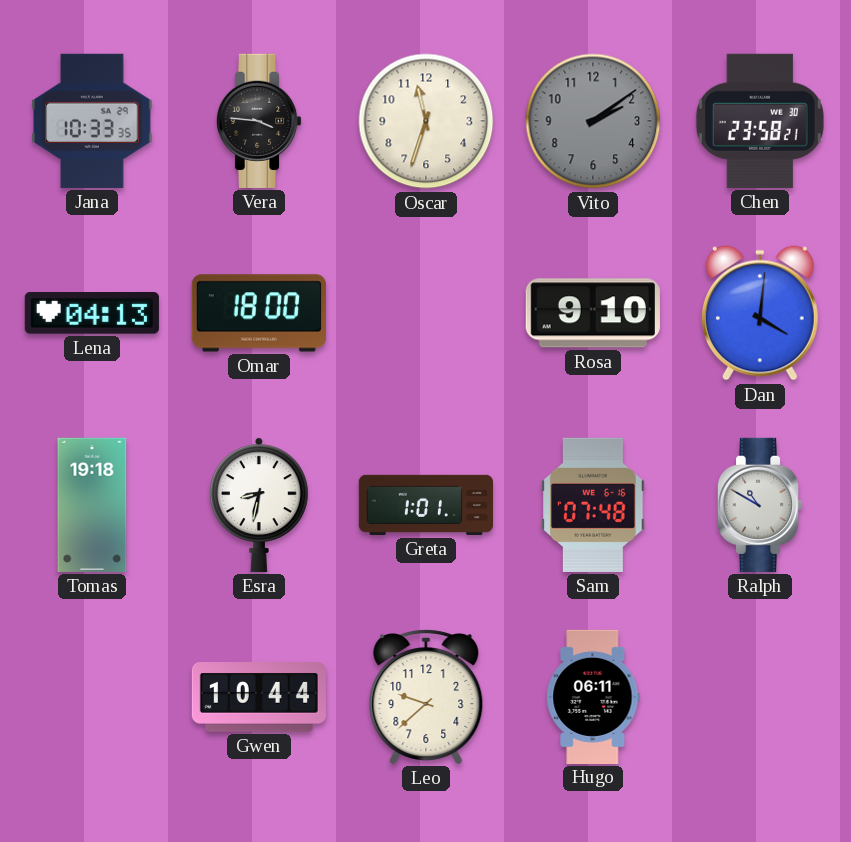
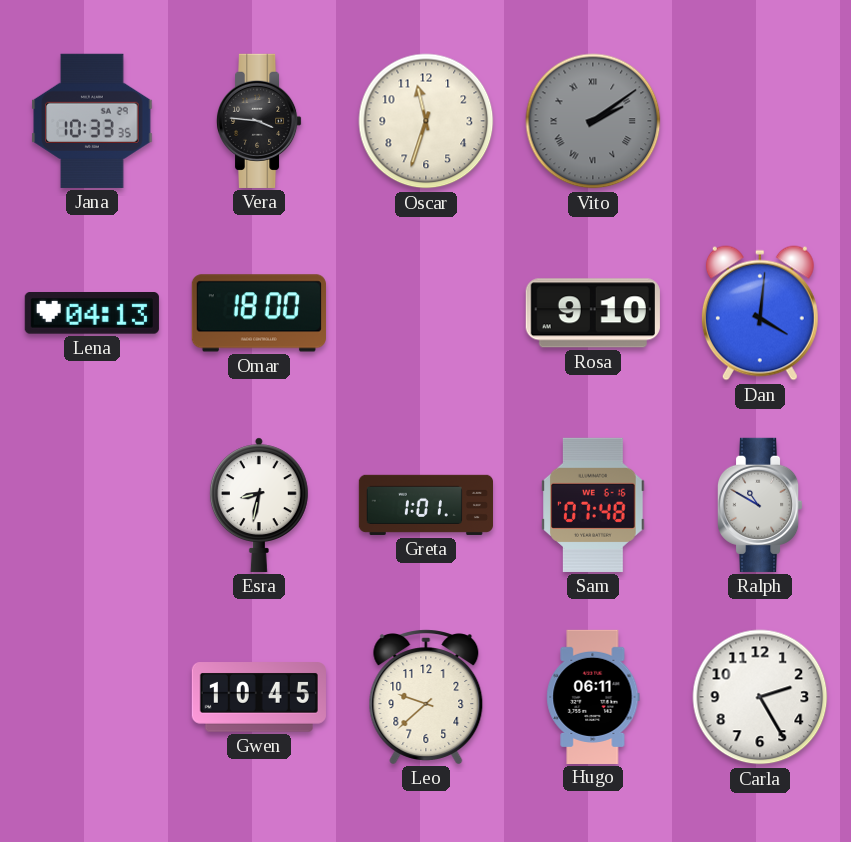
Vito numerals: Arabic -> Roman (593, 121)
Chen: 23:58 -> none (760, 121)
Tomas: 19:18 -> none (92, 505)
Gwen: 10:44 -> 10:45 (259, 697)
Carla: none -> 2:25 (760, 697)
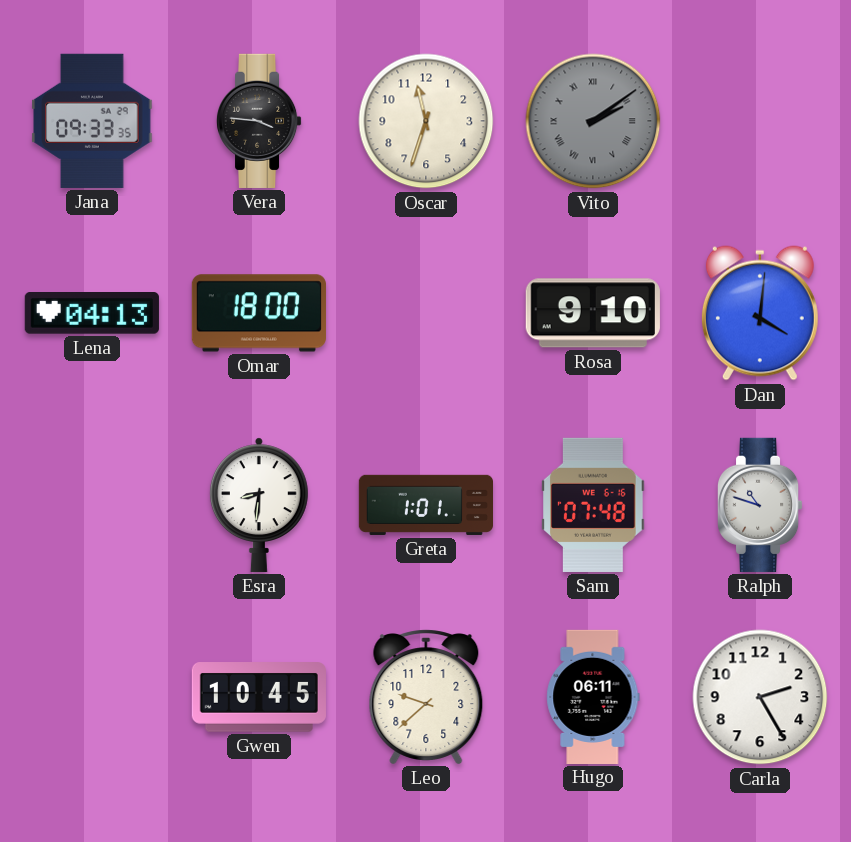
Jana: 10:33 -> 09:33 (92, 121)
Esra: 8:32 -> 8:31 (259, 505)
Ralph: 10:50 -> 10:48 (760, 505)
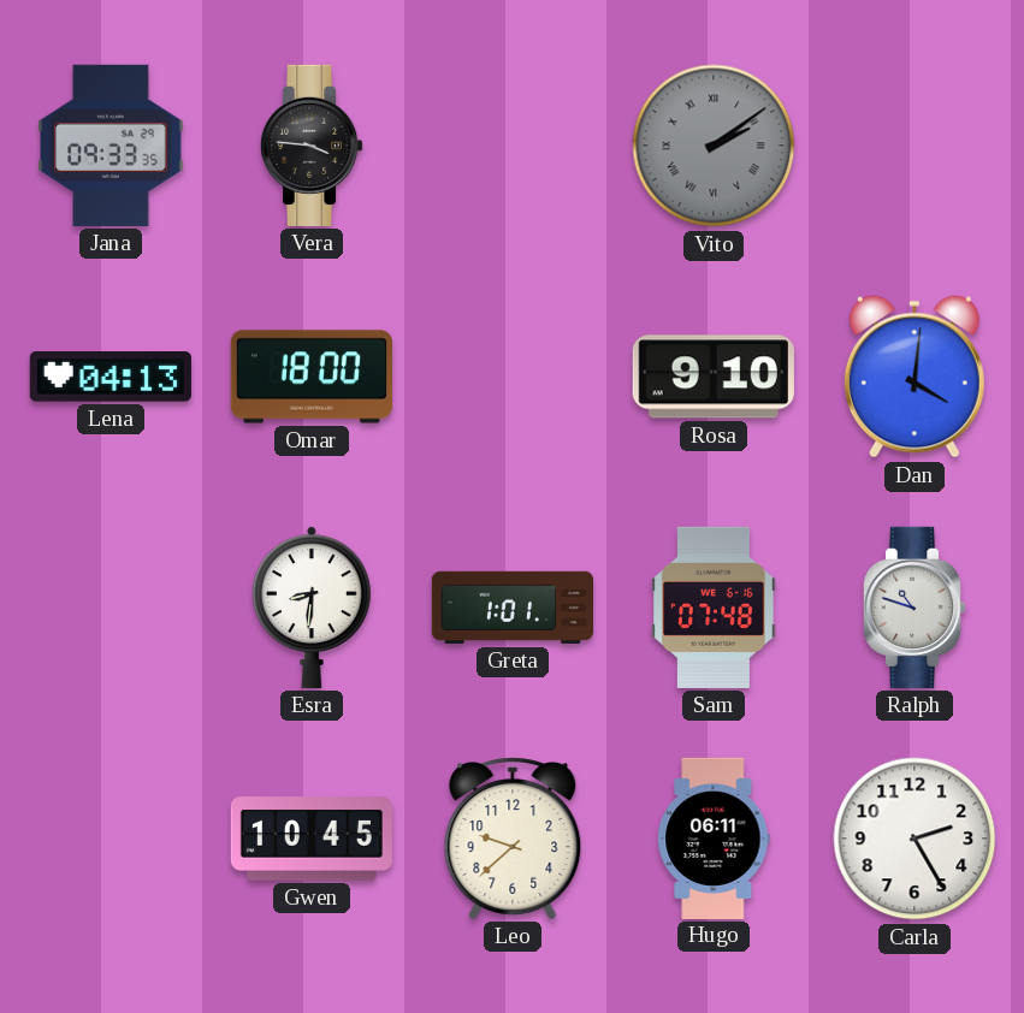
Oscar: 11:33 -> none (426, 121)
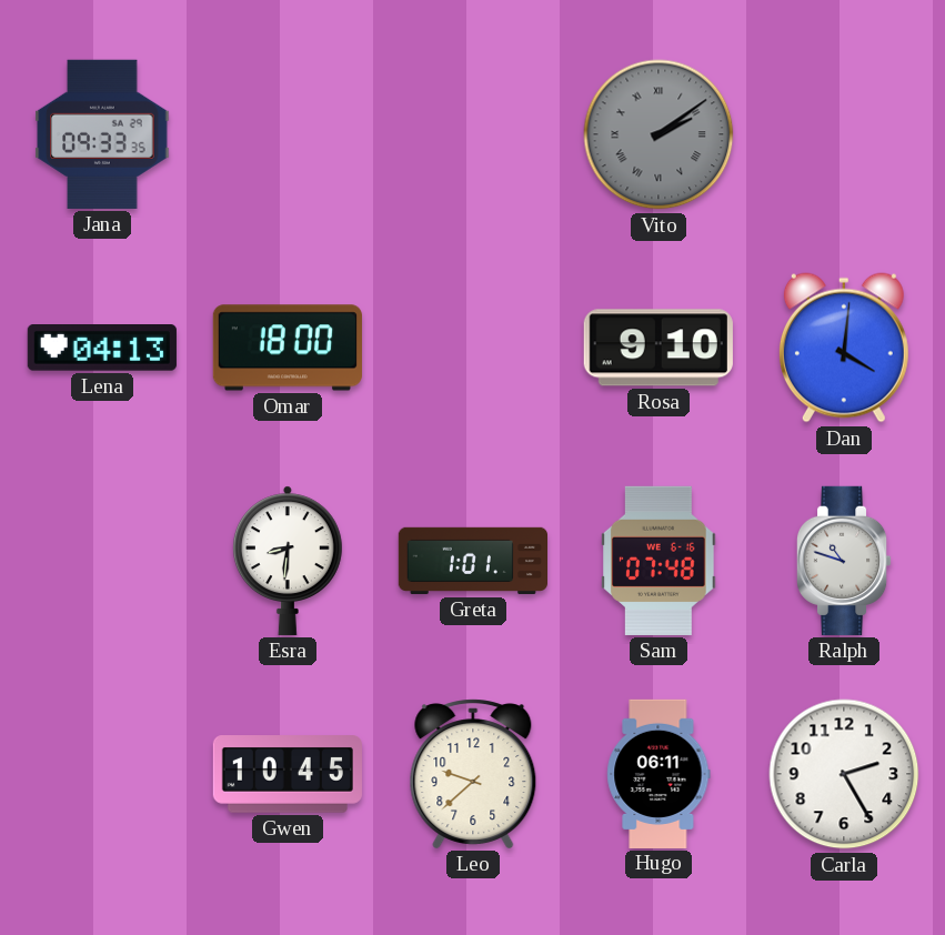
Vera: 3:46 -> none (312, 146)
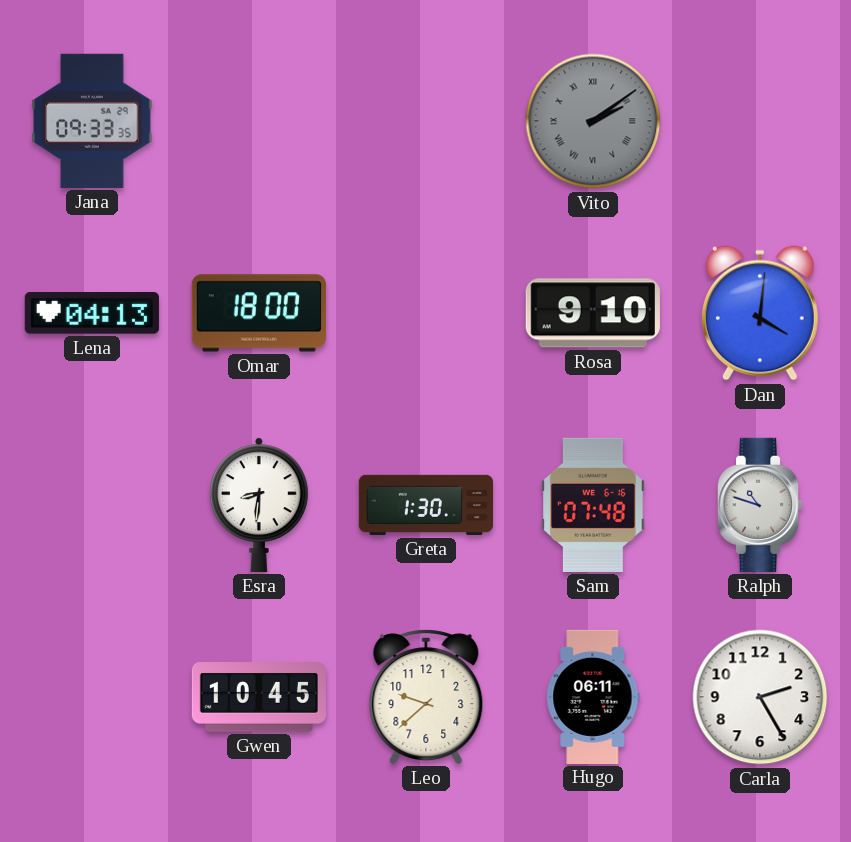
Greta: 1:01 -> 1:30 (425, 505)
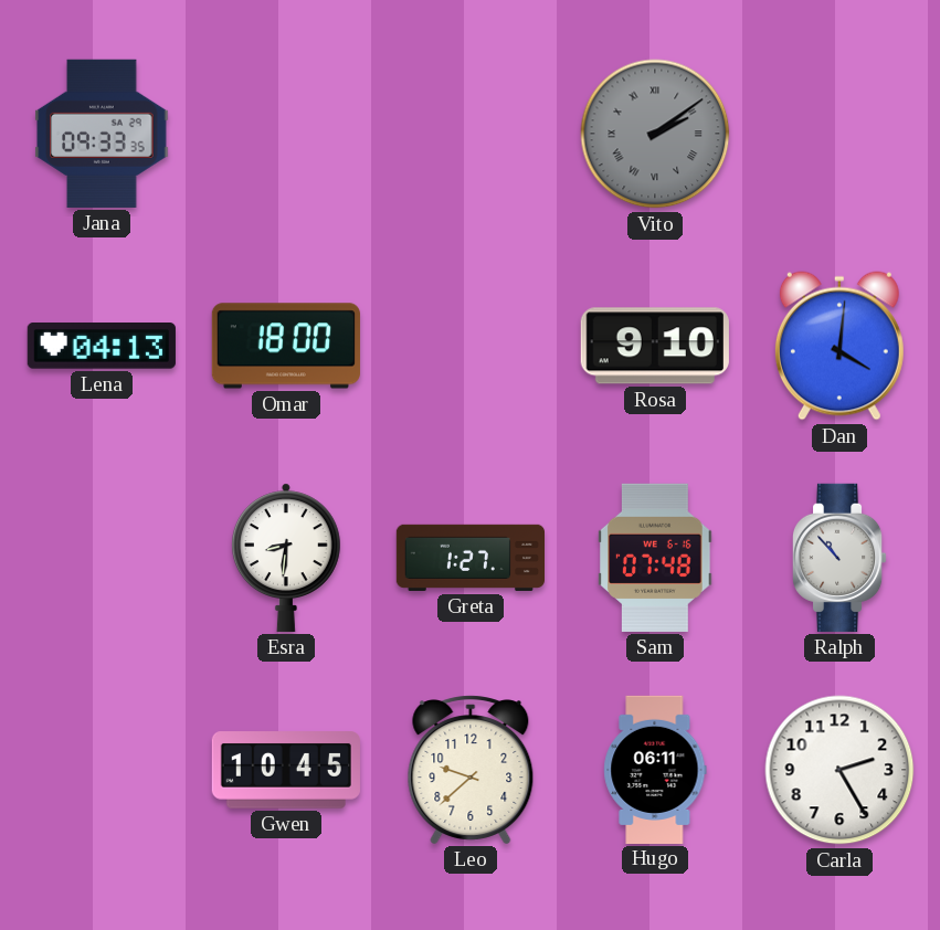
Greta: 1:30 -> 1:27 (469, 558)
Ralph: 10:48 -> 10:53 (839, 558)
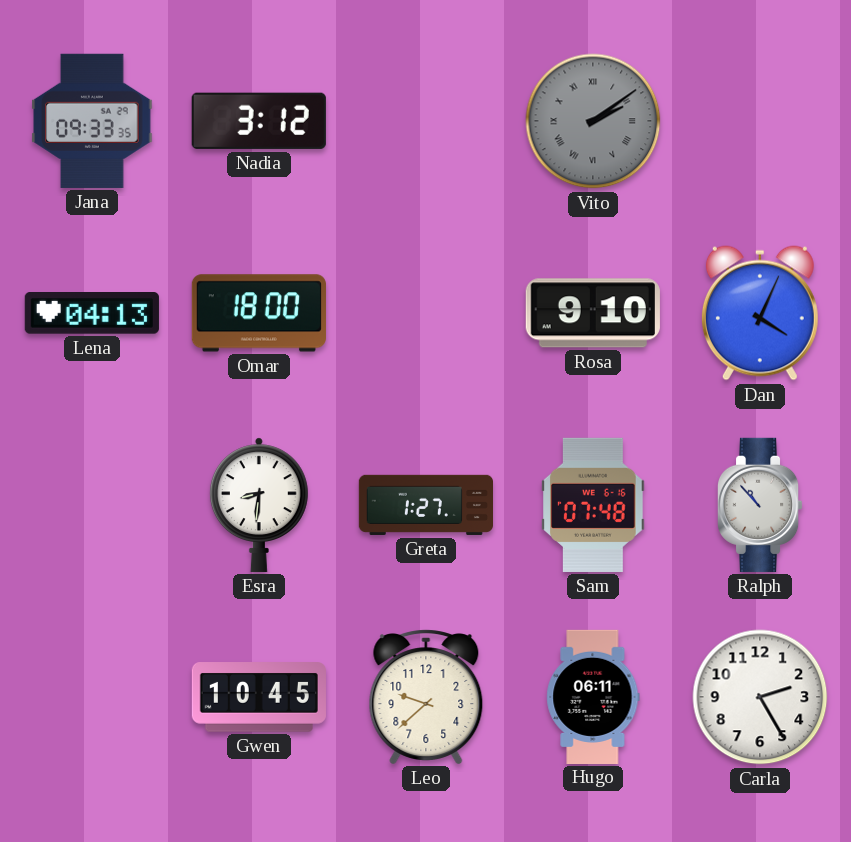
Nadia: none -> 3:12 (259, 121)
Dan: 4:01 -> 4:04 (760, 313)
